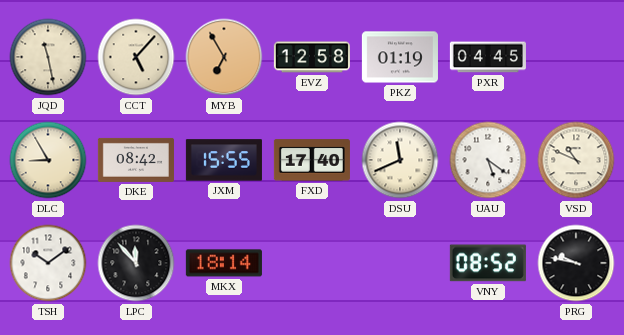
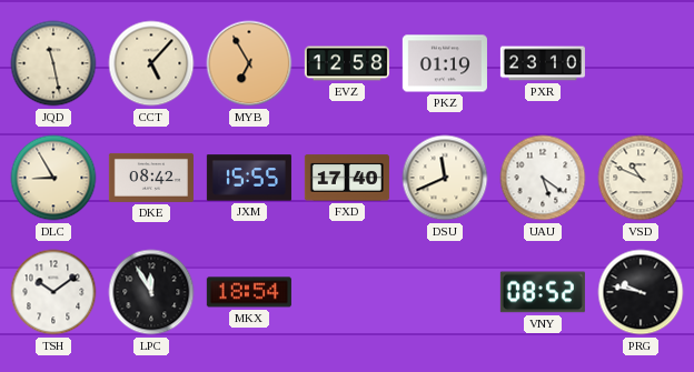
PXR: 04:45 -> 23:10 (543, 63)
LPC: 11:53 -> 11:55 (151, 292)
MKX: 18:14 -> 18:54 (249, 292)
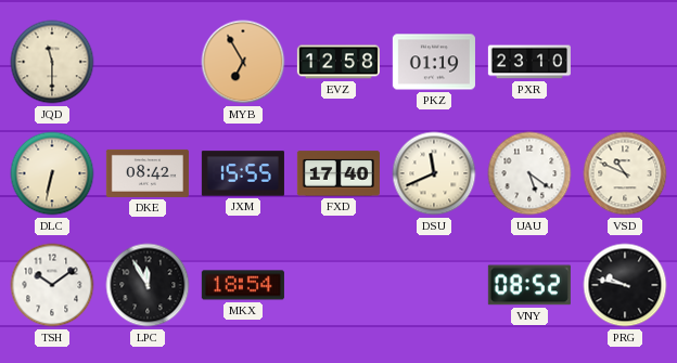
JQD: 11:28 -> 11:30 (52, 62)
CCT: 5:07 -> none (151, 63)
DLC: 8:55 -> 6:32 (52, 173)
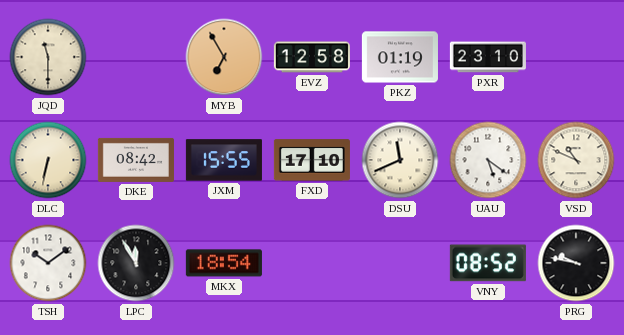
FXD: 17:40 -> 17:10 (312, 160)
